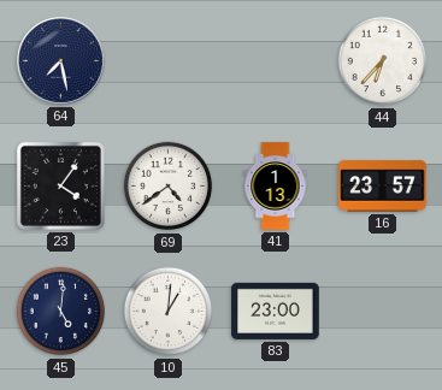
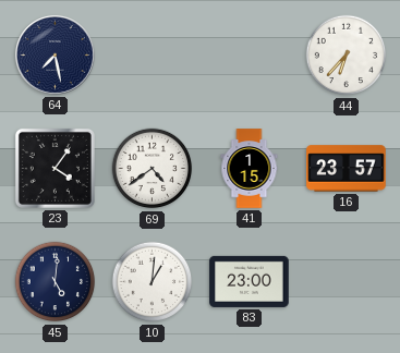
41: 1:13 -> 1:15 (250, 169)
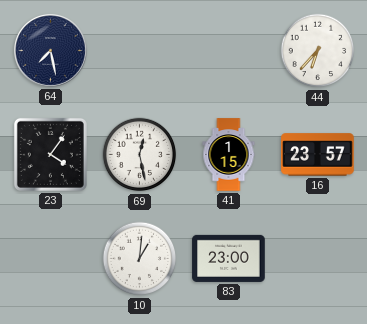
69: 4:39 -> 12:28 (140, 155)
45: 5:01 -> none (56, 282)
